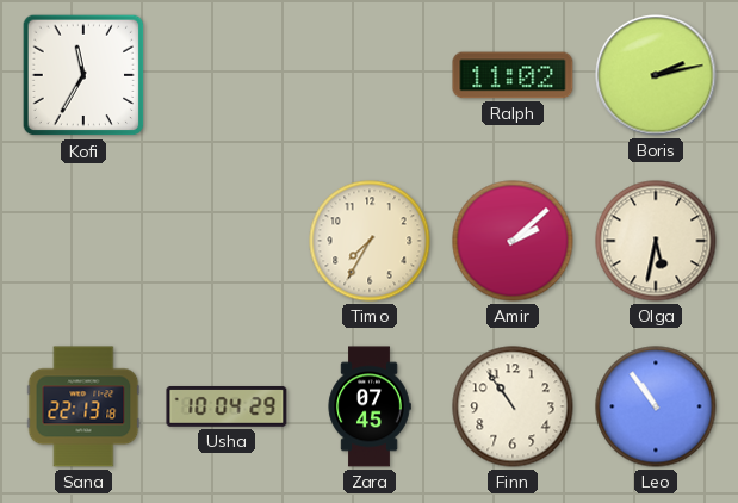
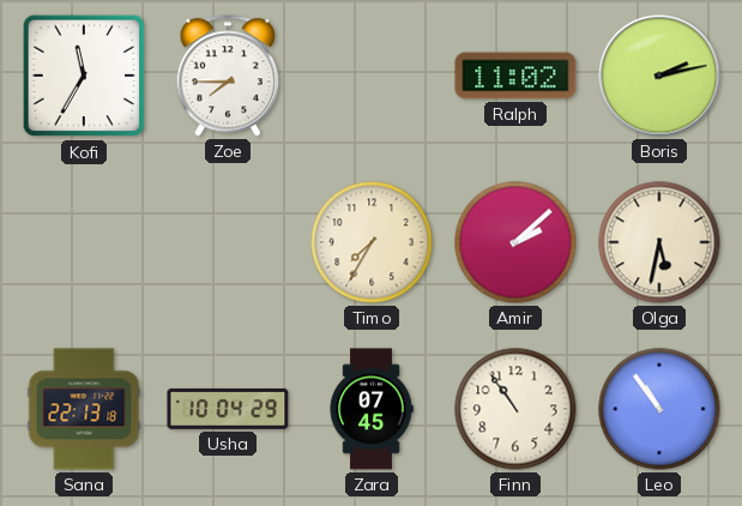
Zoe: none -> 7:45 (228, 76)
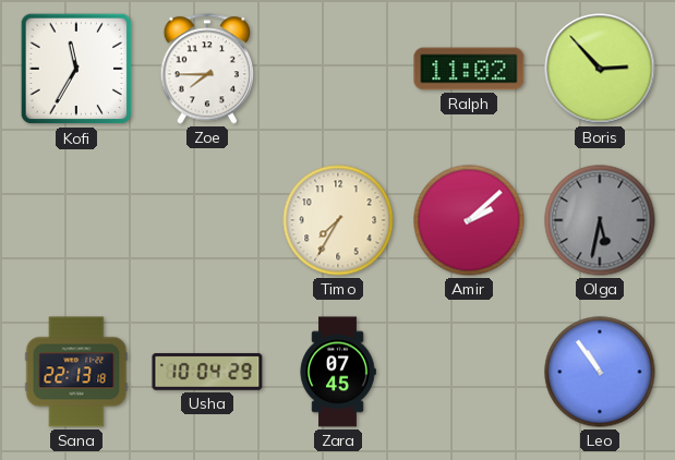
Boris: 2:13 -> 2:53 (600, 69)
Olga dial: cream -> grey (600, 220)
Finn: 10:54 -> none (515, 409)
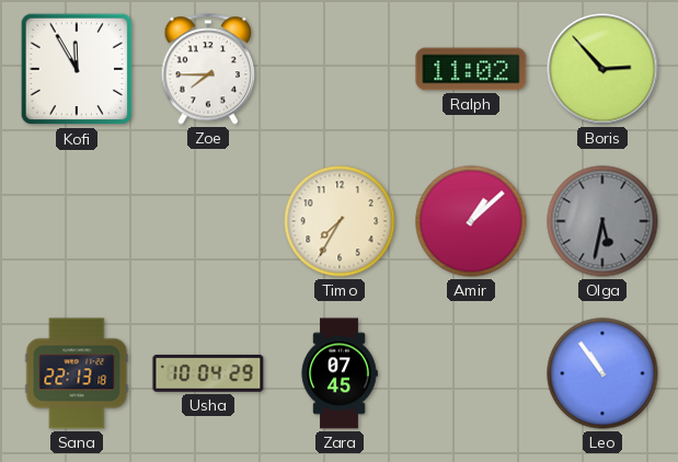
Kofi: 11:35 -> 11:55 (77, 69)
Amir: 2:08 -> 1:08 (471, 221)
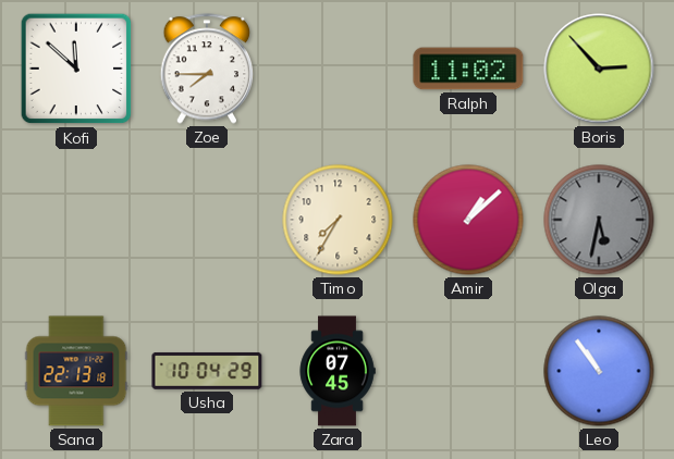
Kofi: 11:55 -> 11:52 (76, 69)
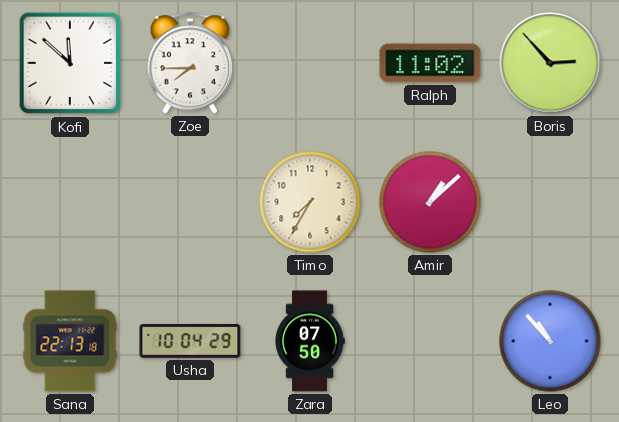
Olga: 5:32 -> none (599, 220)
Zara: 07:45 -> 07:50 (310, 341)
Leo: 10:54 -> 10:53 (550, 341)
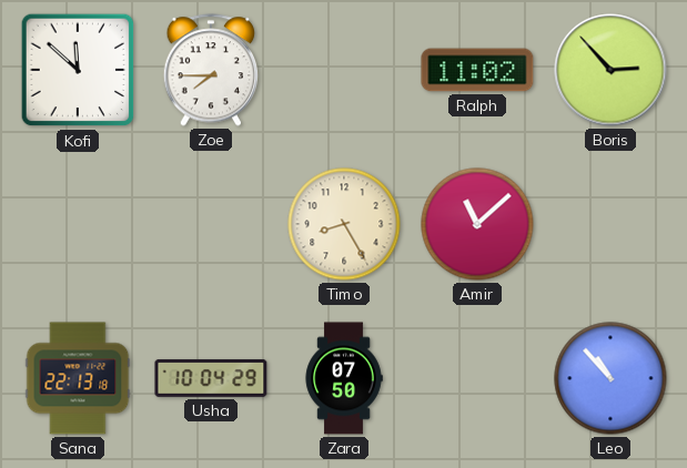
Timo: 7:35 -> 8:25 (344, 224)
Amir: 1:08 -> 11:08 (477, 224)
